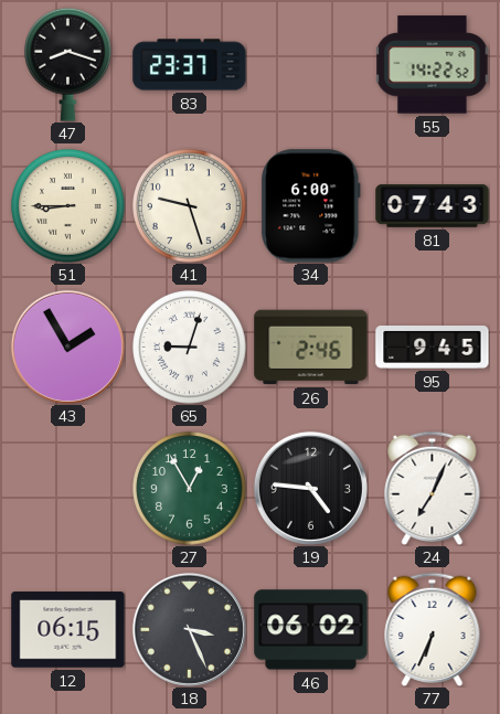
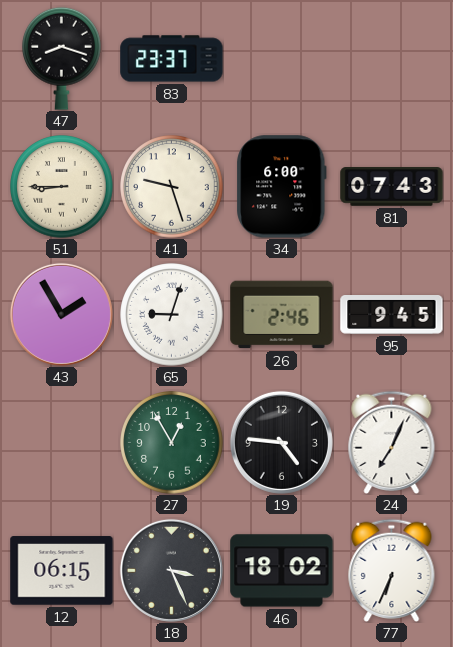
55: 14:22 -> none (433, 65)
46: 06:02 -> 18:02 (282, 571)
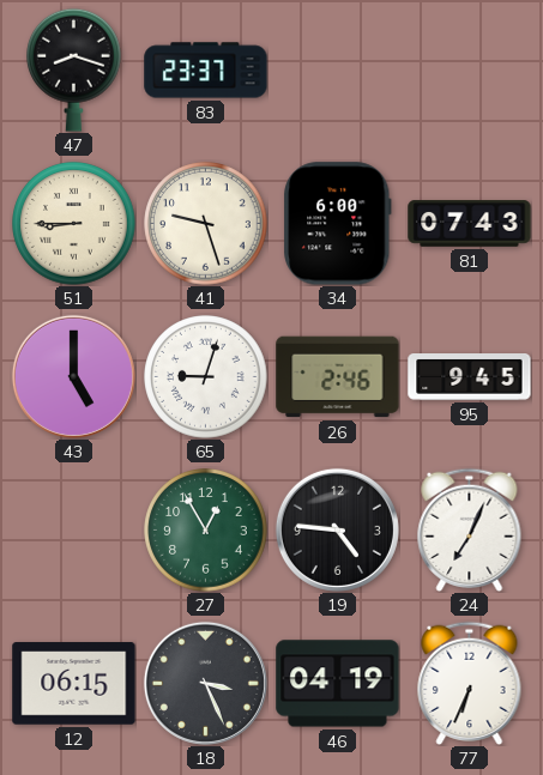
43: 1:55 -> 5:00 (73, 376)
46: 18:02 -> 04:19 (338, 684)
